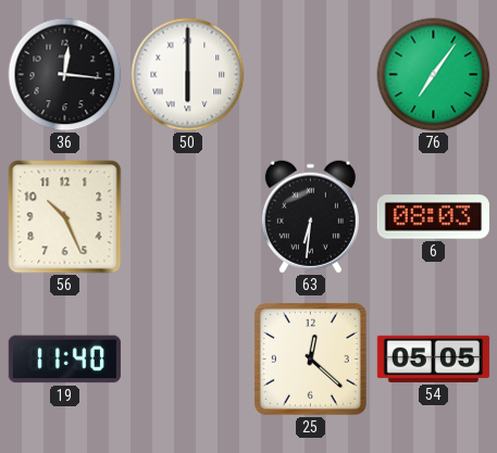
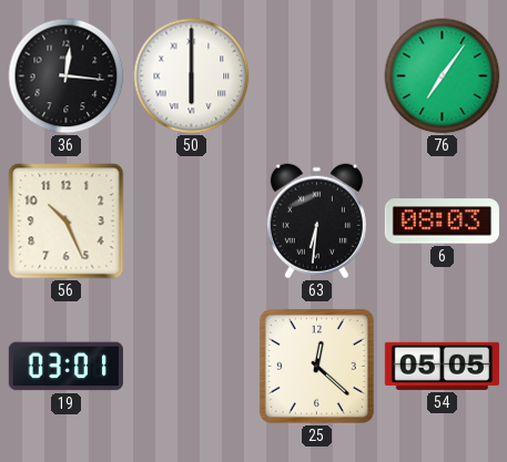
19: 11:40 -> 03:01 (65, 367)
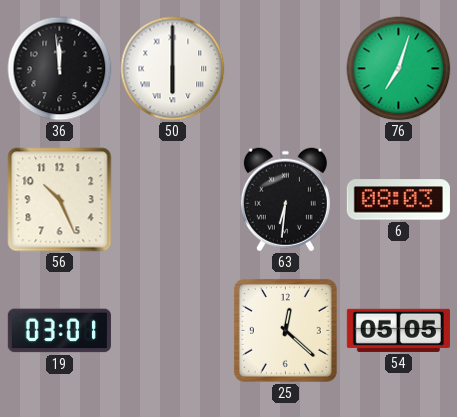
36: 12:16 -> 11:59 (60, 69)
76: 7:06 -> 7:03 (399, 69)
